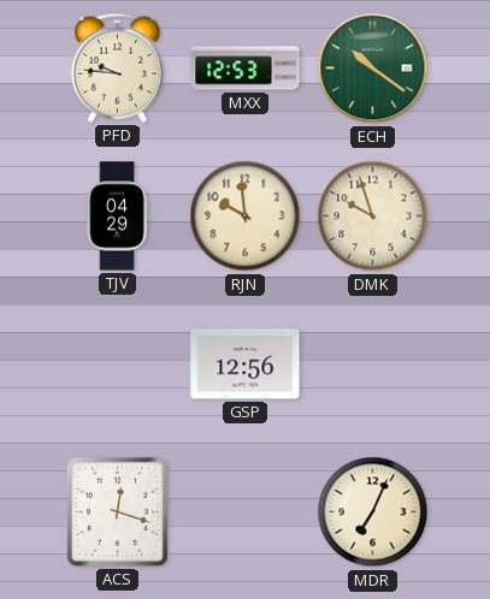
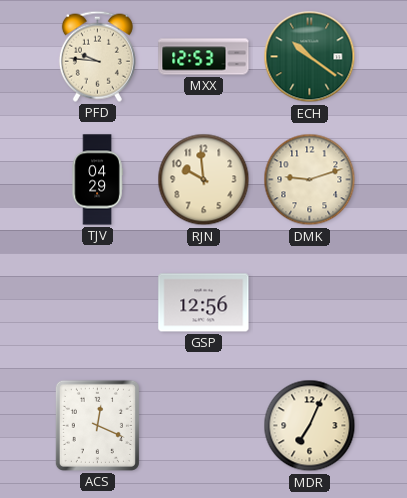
DMK: 9:57 -> 9:12 (310, 180)
ACS: 12:18 -> 12:19 (97, 425)
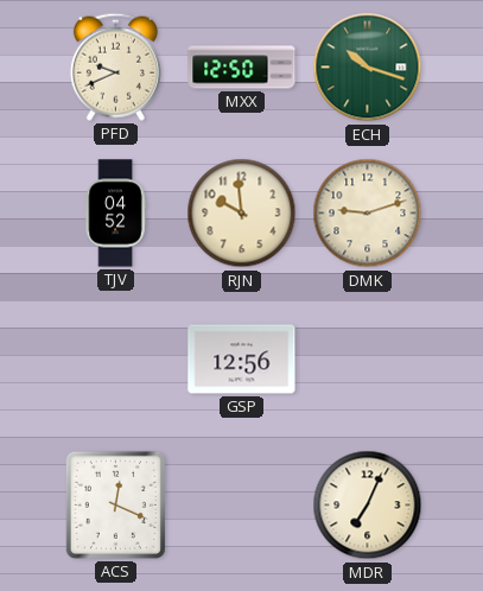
PFD: 9:46 -> 9:41 (115, 66)
MXX: 12:53 -> 12:50 (242, 68)
ECH: 10:21 -> 10:18 (368, 68)
TJV: 04:29 -> 04:52 (115, 214)
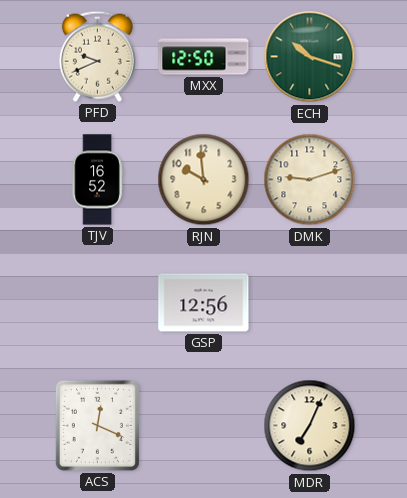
TJV: 04:52 -> 16:52 (97, 180)
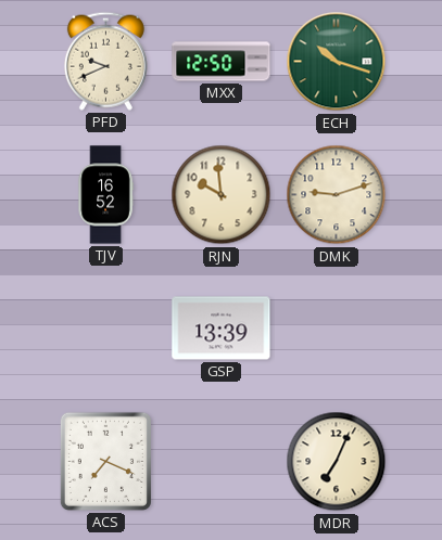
GSP: 12:56 -> 13:39 (222, 329)
ACS: 12:19 -> 7:19 (105, 461)
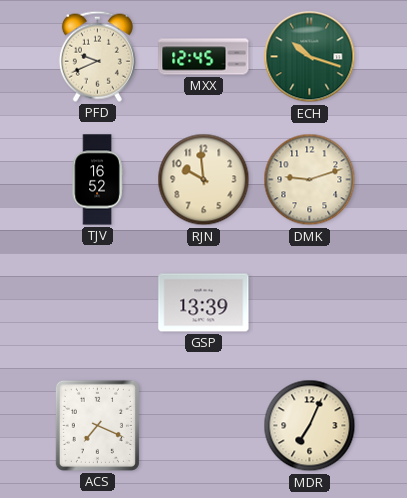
MXX: 12:50 -> 12:45 (204, 57)
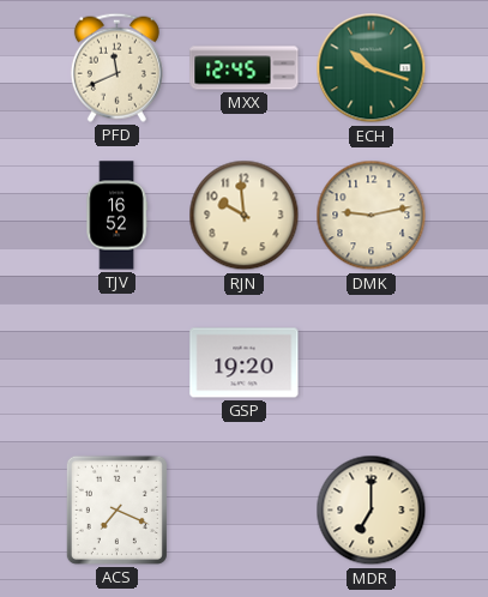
PFD: 9:41 -> 11:41 (116, 67)
DMK: 9:12 -> 9:13 (372, 216)
GSP: 13:39 -> 19:20 (245, 363)
MDR: 7:04 -> 7:00 (372, 511)
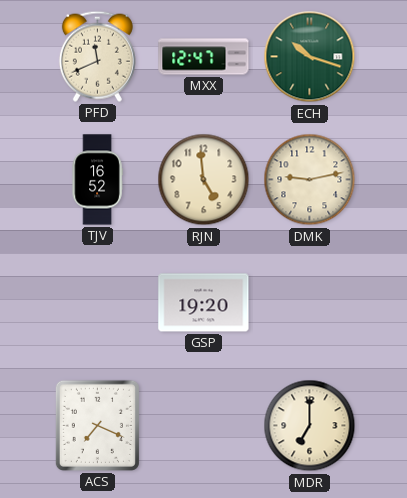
MXX: 12:45 -> 12:47 (204, 57)
RJN: 9:59 -> 4:59 (204, 180)
